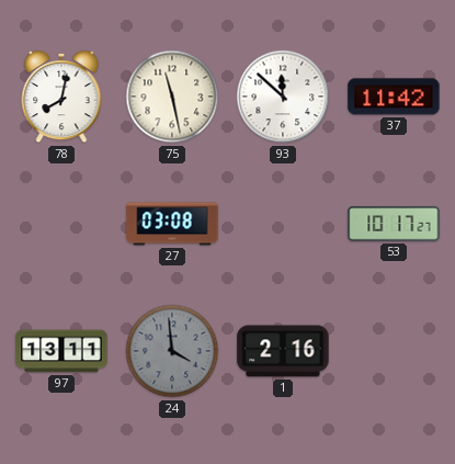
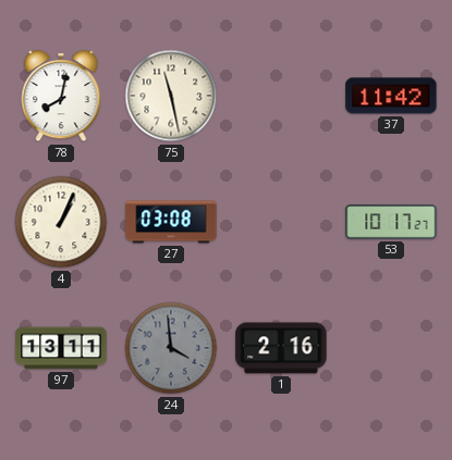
93: 11:52 -> none (283, 97)
4: none -> 1:04 (61, 222)
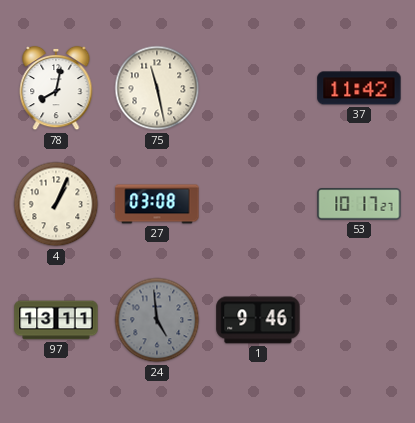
24: 3:59 -> 4:59 (157, 320)
1: 2:16 -> 9:46 (258, 320)
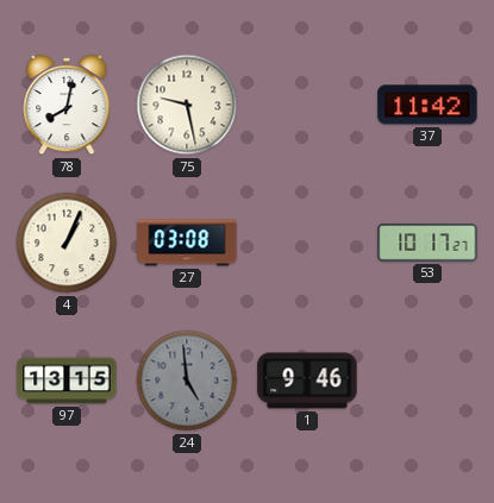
75: 11:28 -> 9:28 (187, 105)
97: 13:11 -> 13:15 (67, 381)
